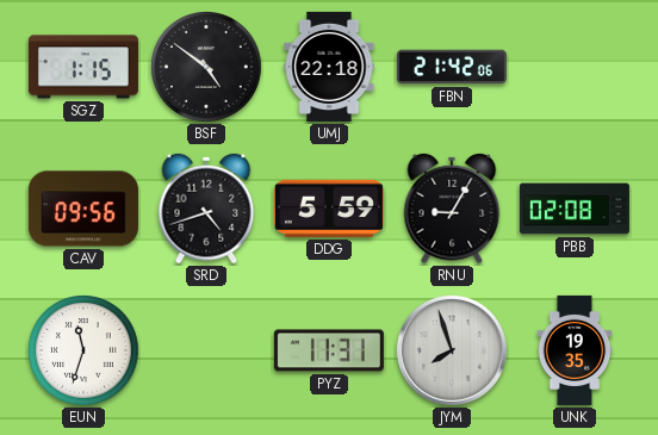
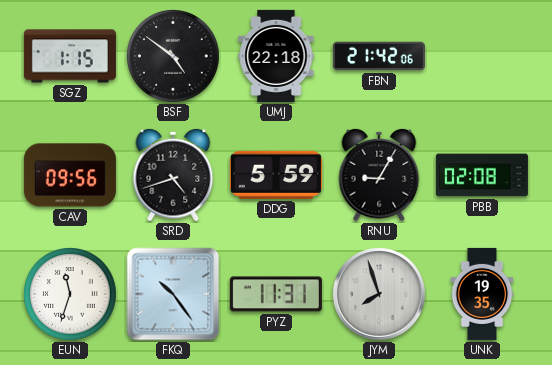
FKQ: none -> 10:24 (173, 294)
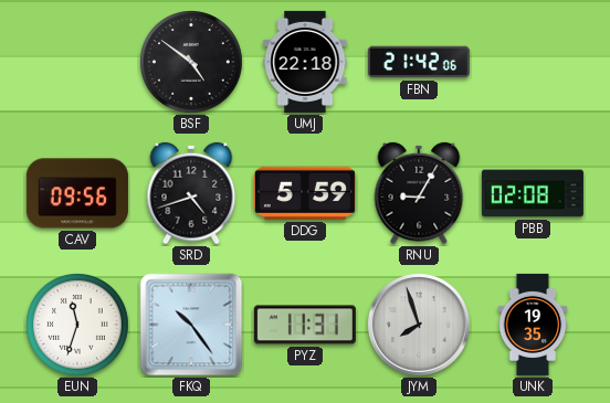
SGZ: 1:15 -> none (70, 56)
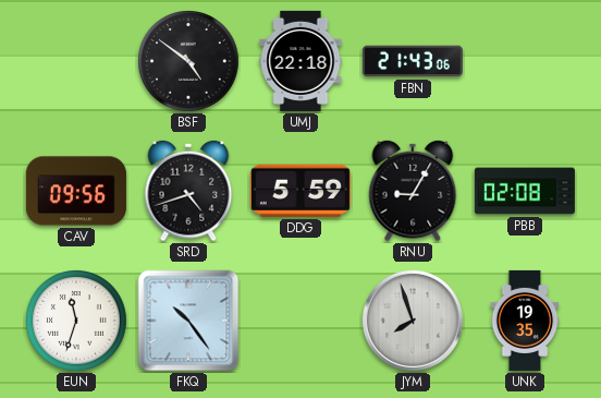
FBN: 21:42 -> 21:43 (413, 61)
PYZ: 11:31 -> none (305, 325)
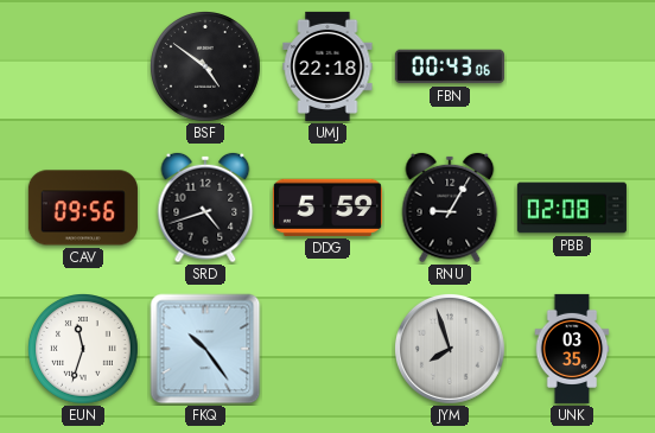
FBN: 21:43 -> 00:43 (450, 66)
UNK: 19:35 -> 03:35 (572, 349)
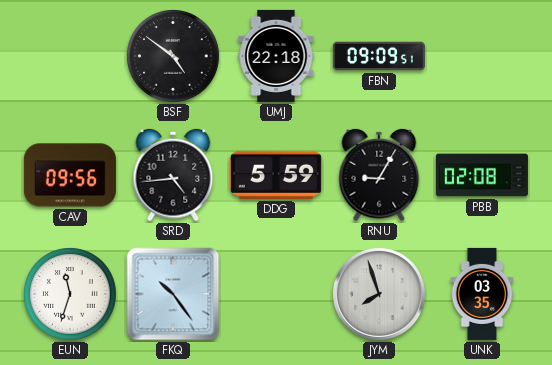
FBN: 00:43 -> 09:09 (379, 56)
SRD: 4:42 -> 4:44 (173, 175)
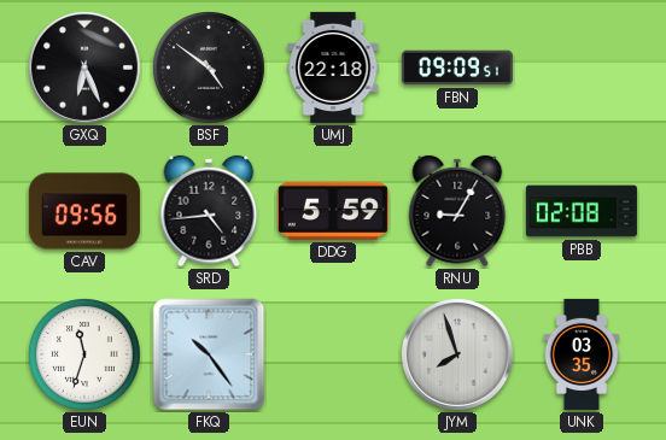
GXQ: none -> 6:26 (84, 68)
